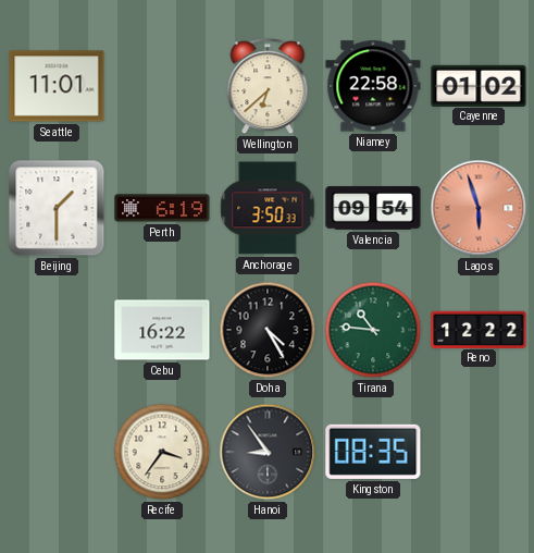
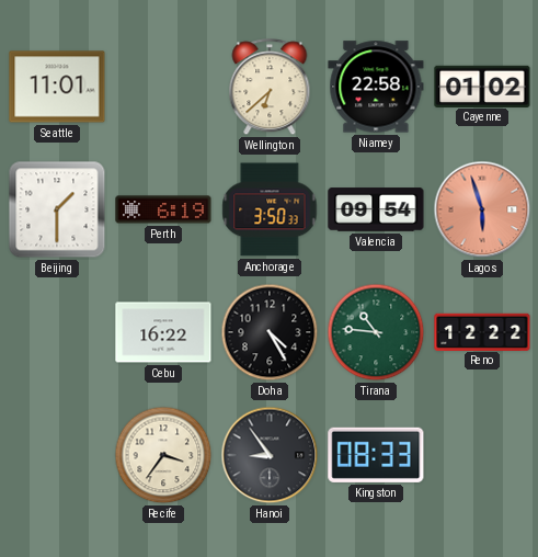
Kingston: 08:35 -> 08:33 (376, 455)
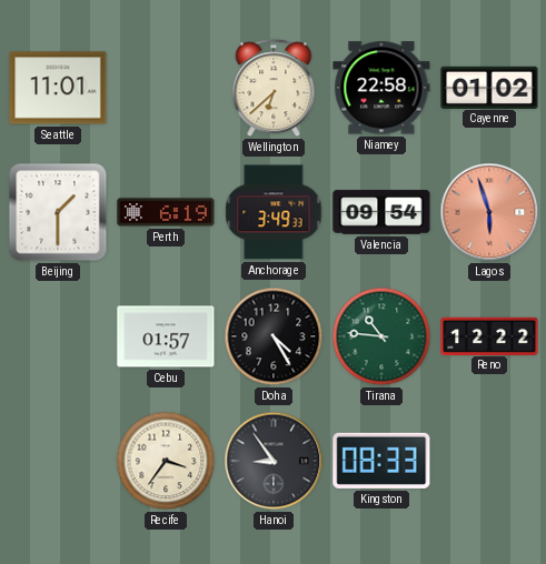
Anchorage: 3:50 -> 3:49 (274, 212)
Cebu: 16:22 -> 01:57 (166, 336)
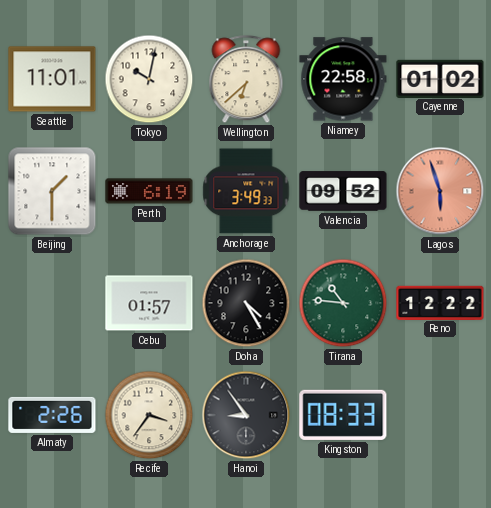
Tokyo: none -> 10:02 (149, 79)
Valencia: 09:54 -> 09:52 (343, 191)
Almaty: none -> 2:26 (52, 415)
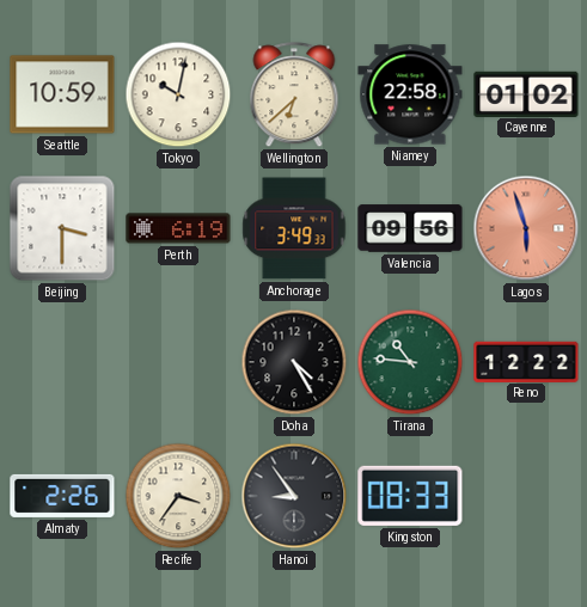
Seattle: 11:01 -> 10:59 (62, 94)
Beijing: 1:30 -> 3:30 (62, 228)
Valencia: 09:52 -> 09:56 (410, 228)
Cebu: 01:57 -> none (149, 303)
